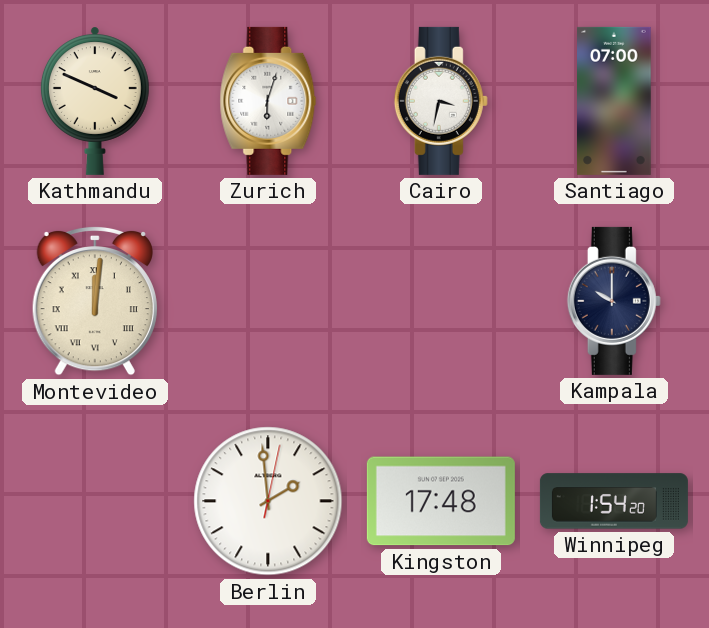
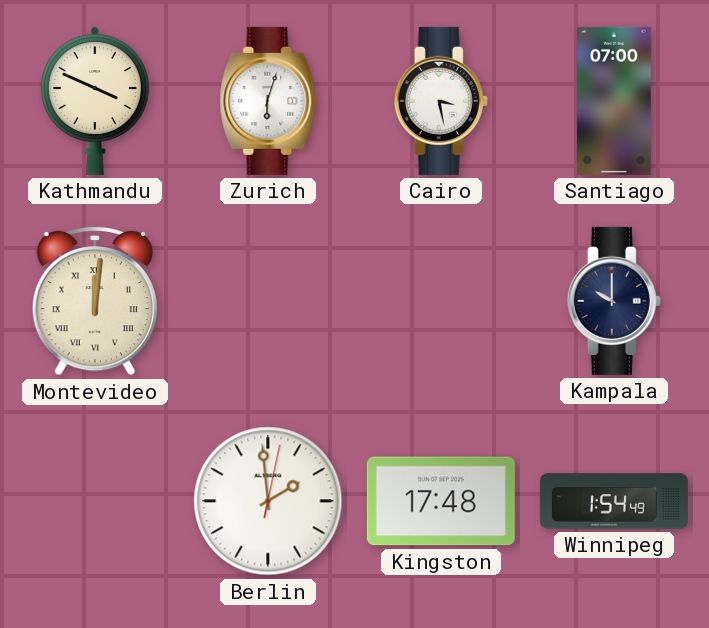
Cairo: 3:32 -> 3:28 (441, 101)
Winnipeg: 1:54:20 -> 1:54:49 (614, 501)
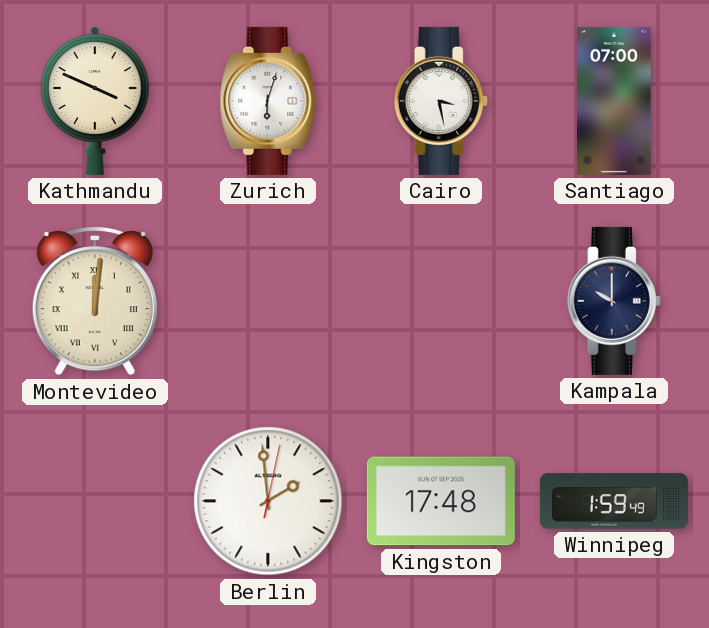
Winnipeg: 1:54 -> 1:59 (614, 501)
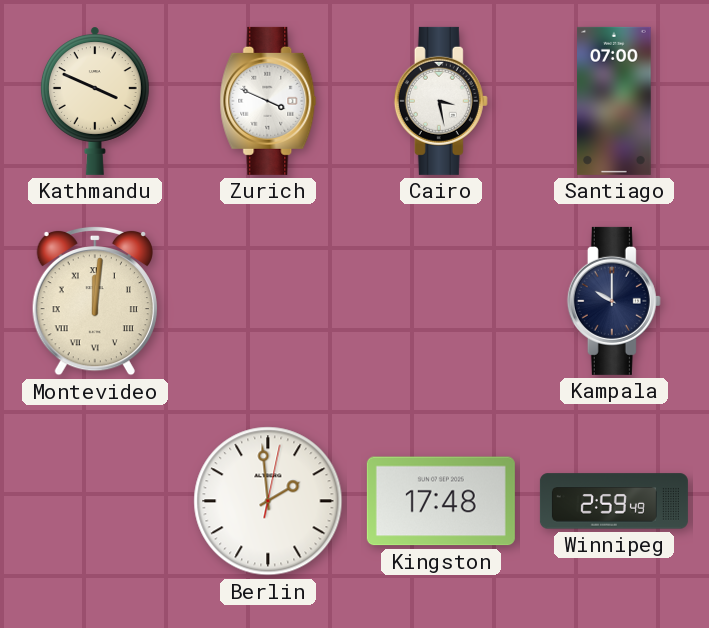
Zurich: 6:03 -> 3:49 (268, 101)
Winnipeg: 1:59 -> 2:59 (614, 501)
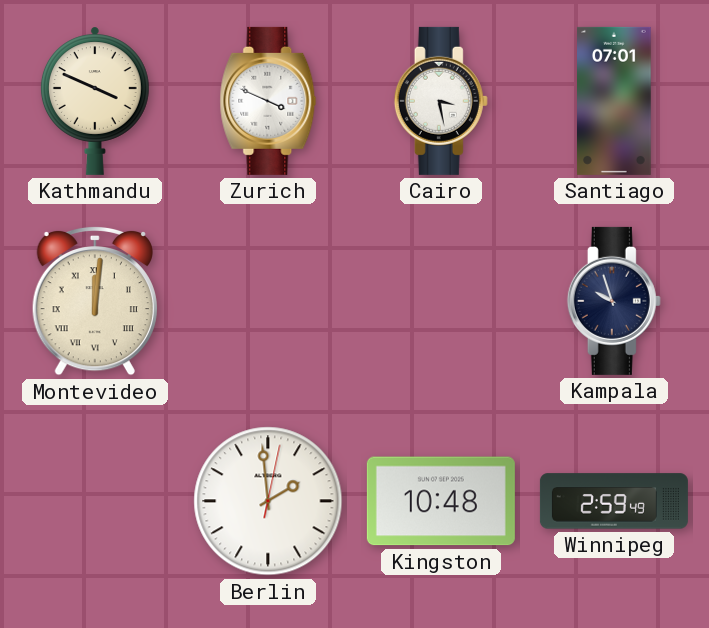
Santiago: 07:00 -> 07:01 (615, 101)
Kampala: 10:00 -> 9:57 (614, 301)
Kingston: 17:48 -> 10:48 (441, 501)
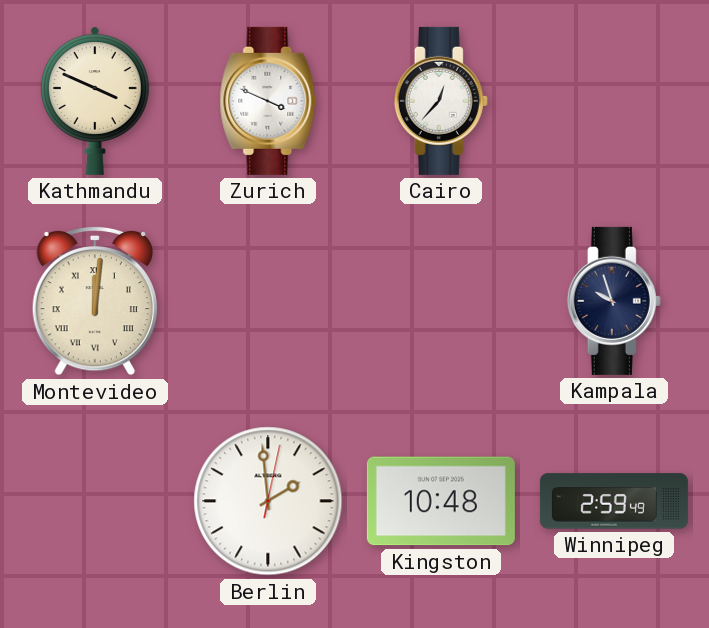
Cairo: 3:28 -> 12:37 (441, 101)
Santiago: 07:01 -> none (615, 101)
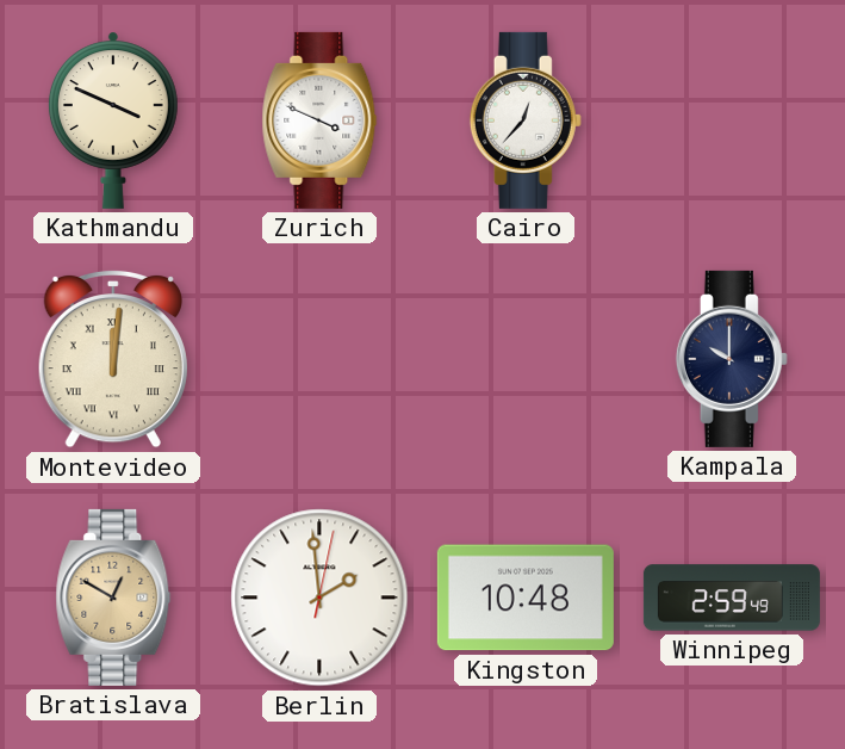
Kampala: 9:57 -> 10:00 (732, 359)
Bratislava: none -> 12:50 (113, 598)
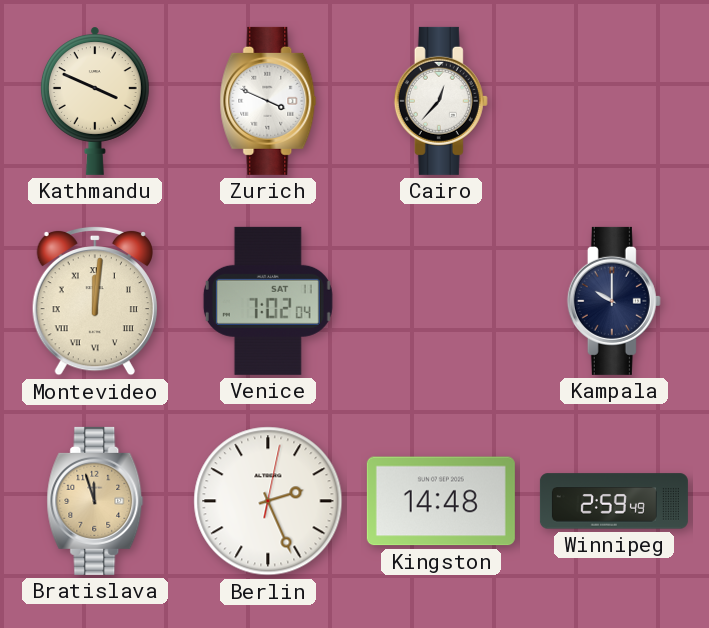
Venice: none -> 7:02 (268, 301)
Bratislava: 12:50 -> 11:57 (95, 501)
Berlin: 1:59 -> 2:26 (268, 501)
Kingston: 10:48 -> 14:48 (441, 501)
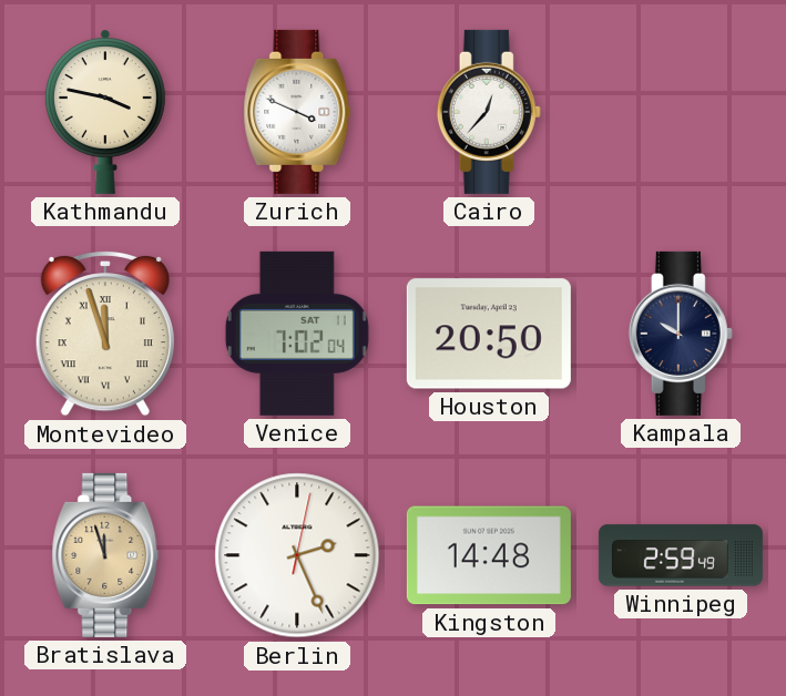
Kathmandu: 3:49 -> 3:47 (105, 112)
Montevideo: 12:01 -> 11:57 (105, 334)
Houston: none -> 20:50 (489, 334)
